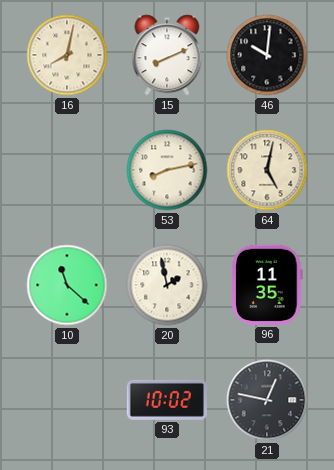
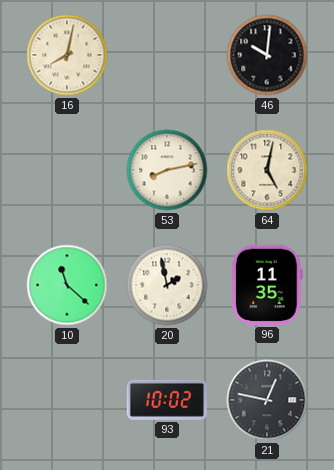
15: 8:11 -> none (167, 55)
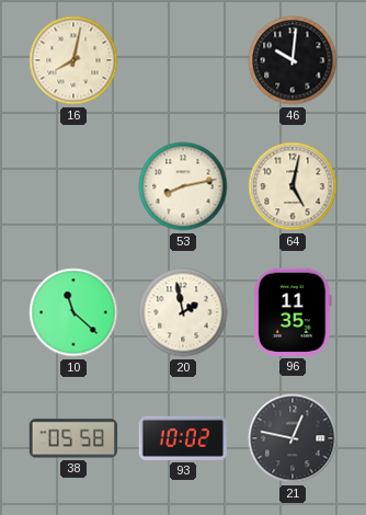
38: none -> 05:58 (72, 438)
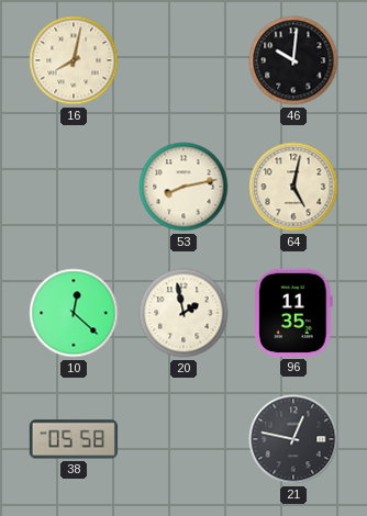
10: 11:22 -> 12:22 (74, 313)
93: 10:02 -> none (182, 438)
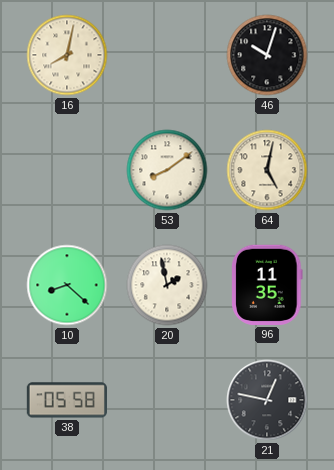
46: 10:01 -> 10:03 (267, 55)
53: 8:13 -> 8:09 (167, 170)
10: 12:22 -> 8:22 (67, 285)
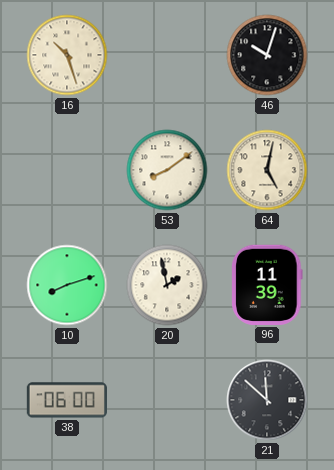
16: 8:02 -> 10:27 (67, 55)
10: 8:22 -> 8:12 (67, 285)
96: 11:35 -> 11:39 (267, 285)
38: 05:58 -> 06:00 (66, 400)
21: 12:47 -> 11:52 (267, 400)
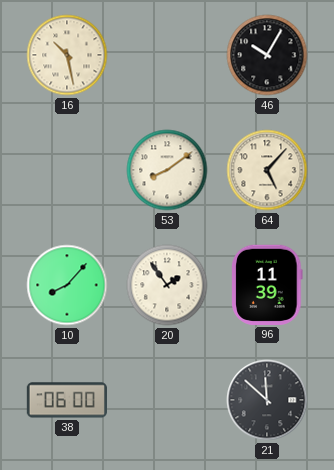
16: 10:27 -> 10:28 (67, 55)
46: 10:03 -> 10:05 (267, 55)
64: 5:02 -> 5:07 (267, 170)
10: 8:12 -> 8:07 (67, 285)
20: 1:58 -> 1:54 (167, 285)
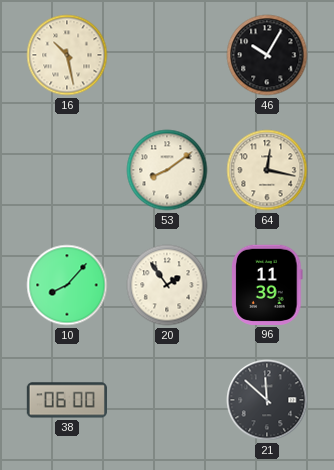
64: 5:07 -> 12:17 (267, 170)
